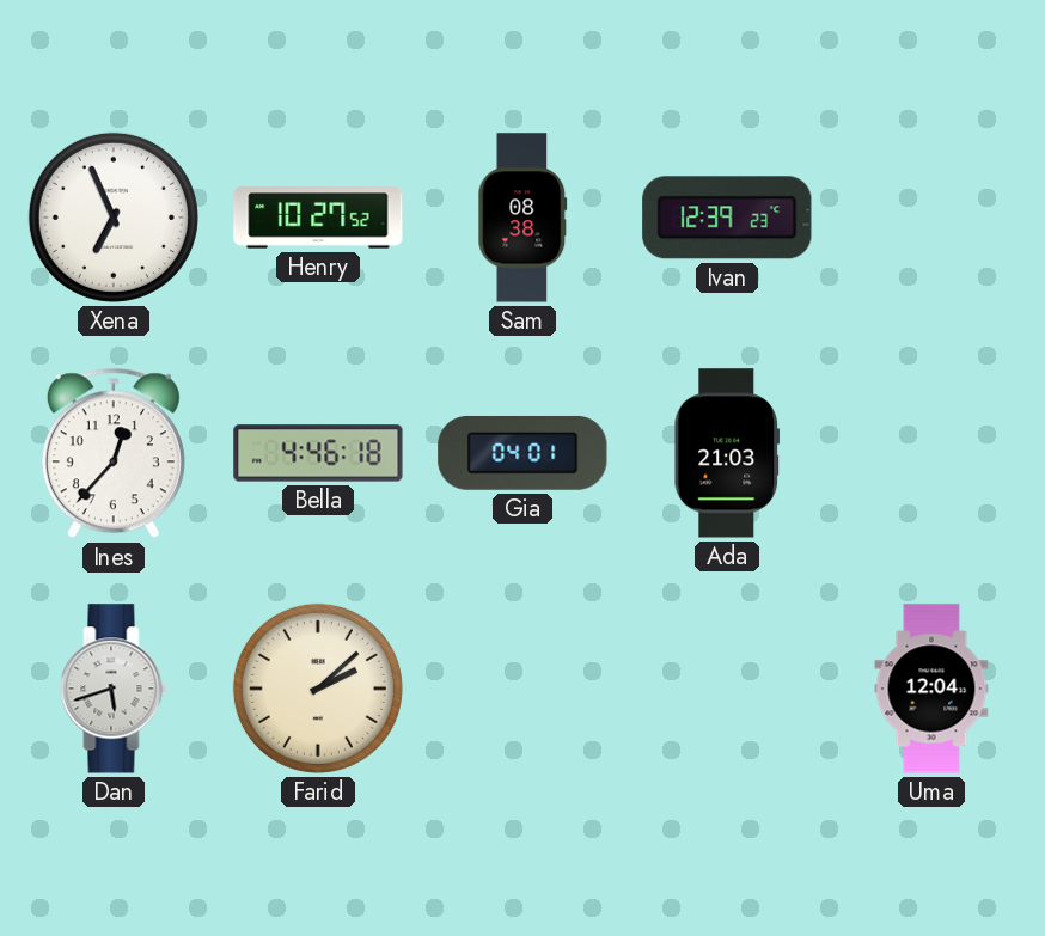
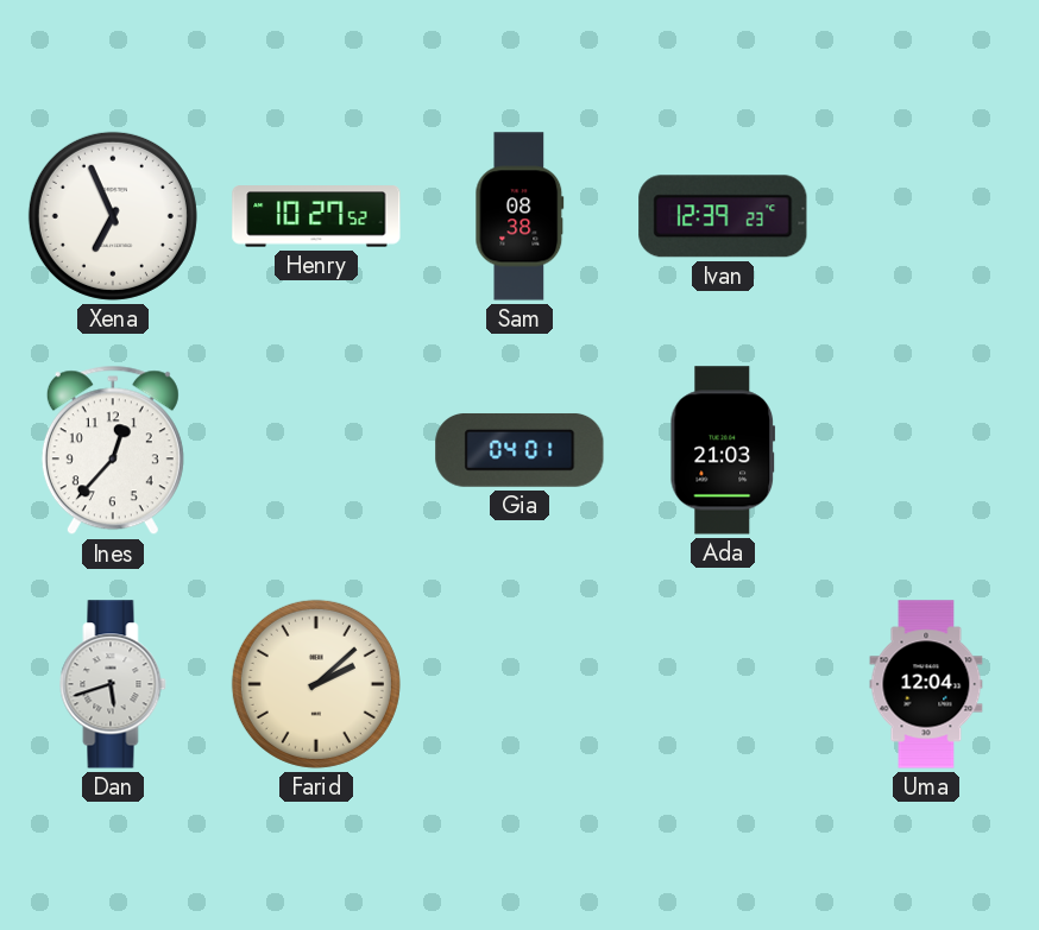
Bella: 4:46 -> none (318, 453)
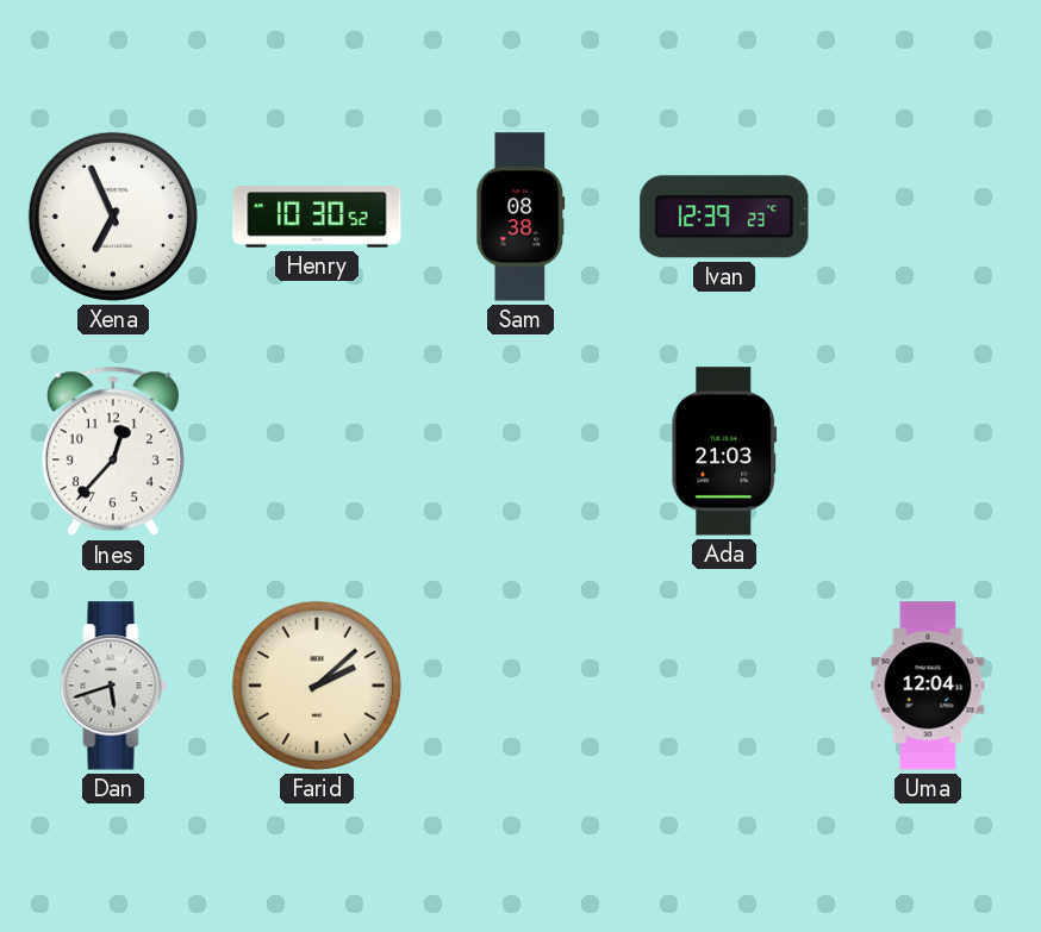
Henry: 10:27 -> 10:30 (317, 217)
Gia: 04:01 -> none (519, 450)
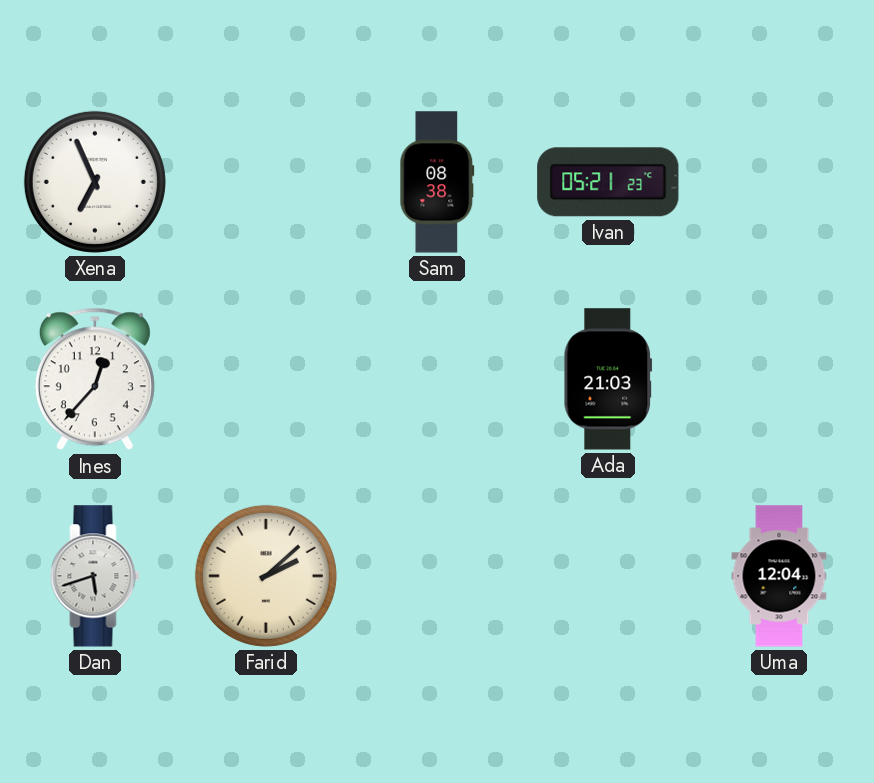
Henry: 10:30 -> none (317, 217)
Ivan: 12:39 -> 05:21 (608, 182)
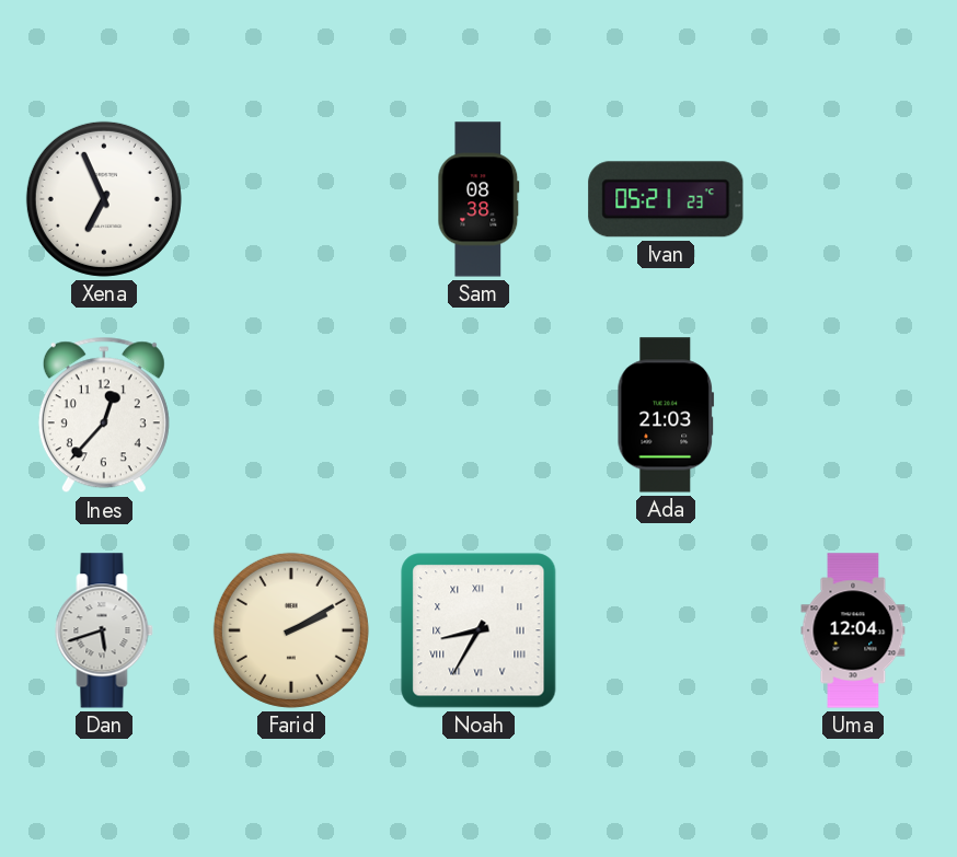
Farid: 2:08 -> 2:10 (291, 630)
Noah: none -> 8:35 (479, 630)
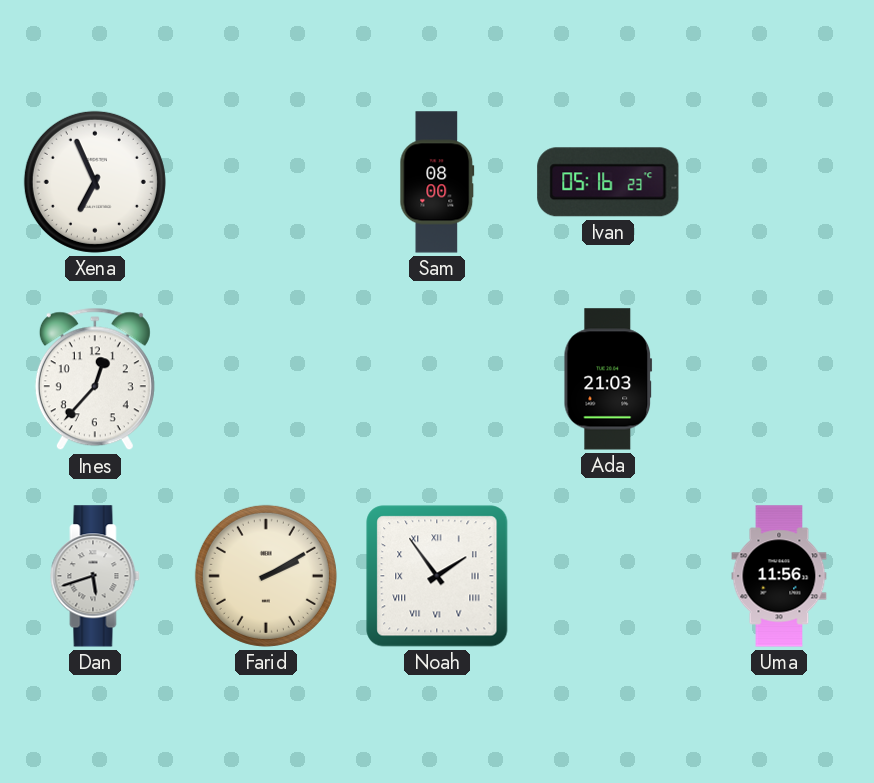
Sam: 08:38 -> 08:00 (437, 182)
Ivan: 05:21 -> 05:16 (608, 182)
Noah: 8:35 -> 1:54 (437, 576)
Uma: 12:04 -> 11:56 (779, 576)
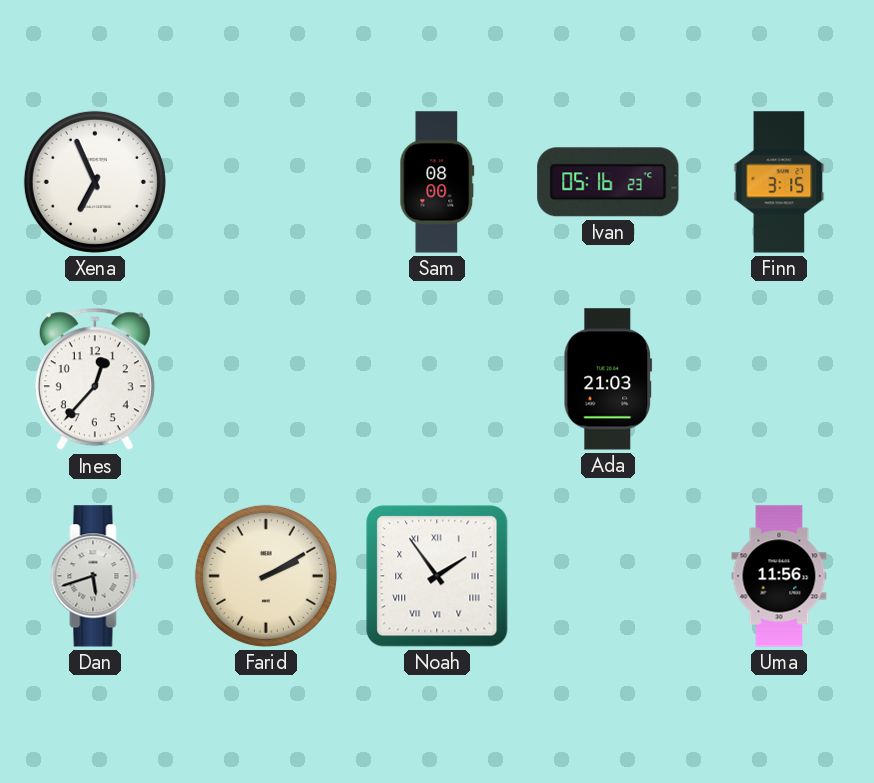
Finn: none -> 3:15 (779, 182)
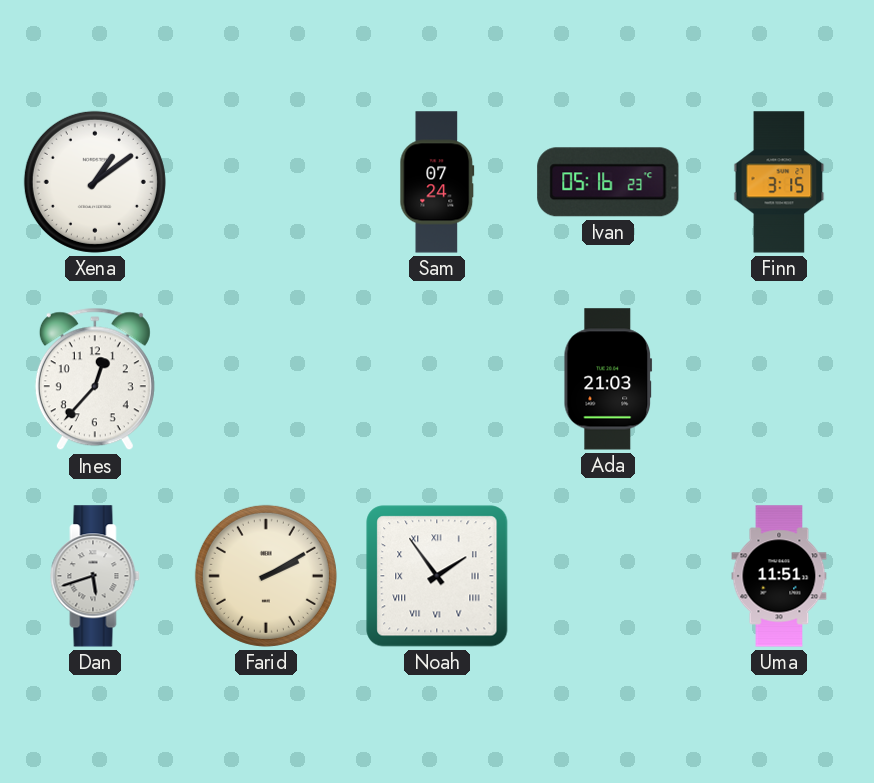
Xena: 6:56 -> 1:09 (95, 182)
Sam: 08:00 -> 07:24 (437, 182)
Uma: 11:56 -> 11:51 (779, 576)
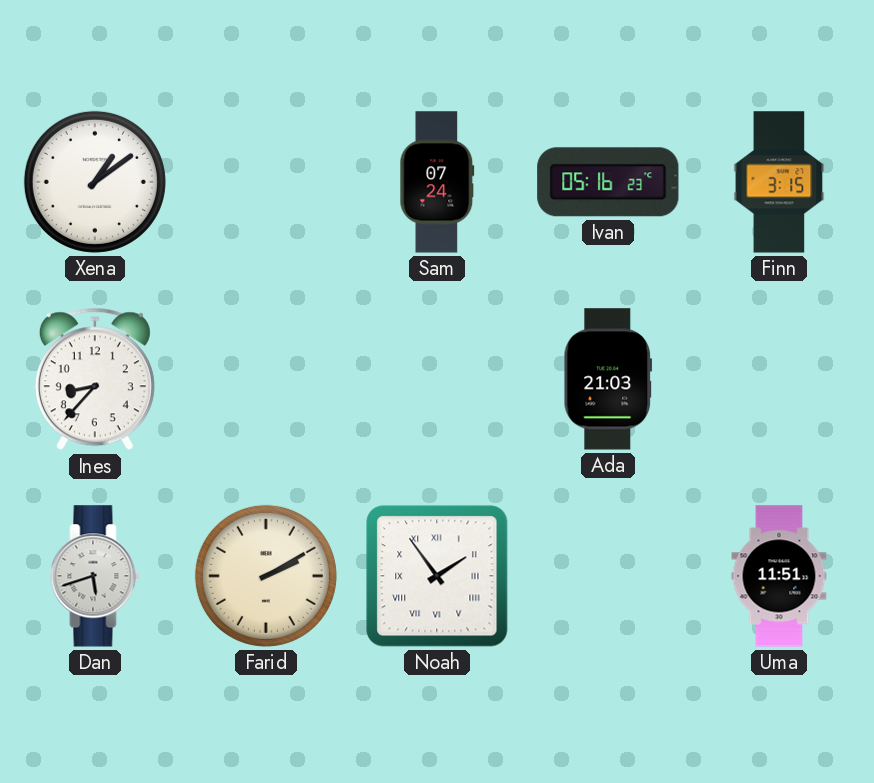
Ines: 12:37 -> 8:37 (95, 379)
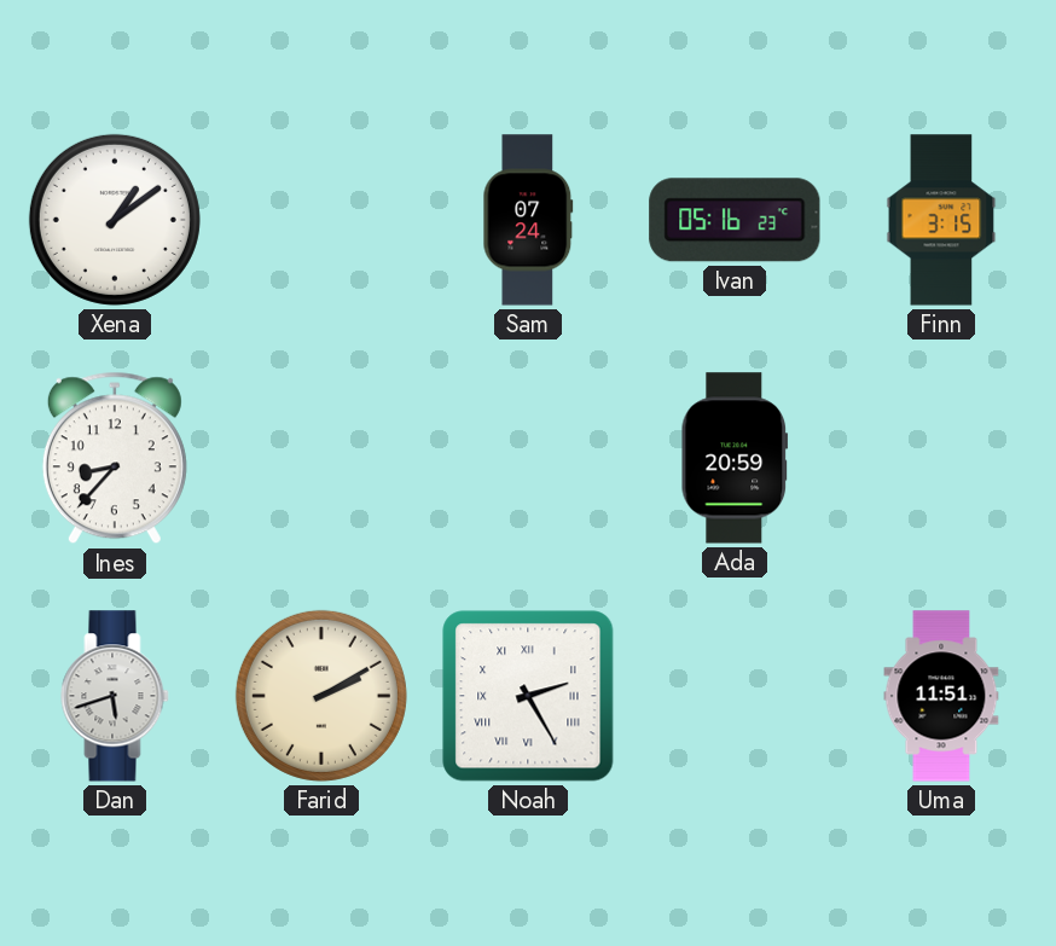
Ada: 21:03 -> 20:59 (735, 458)
Noah: 1:54 -> 2:25 (528, 696)
